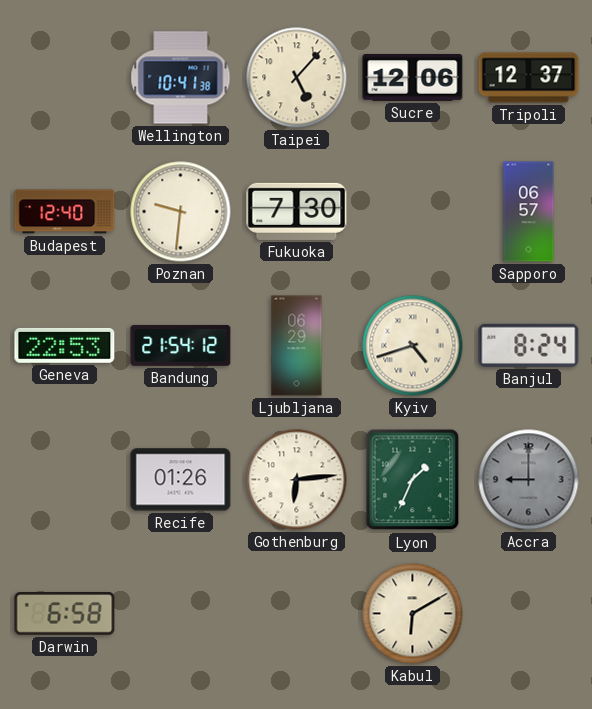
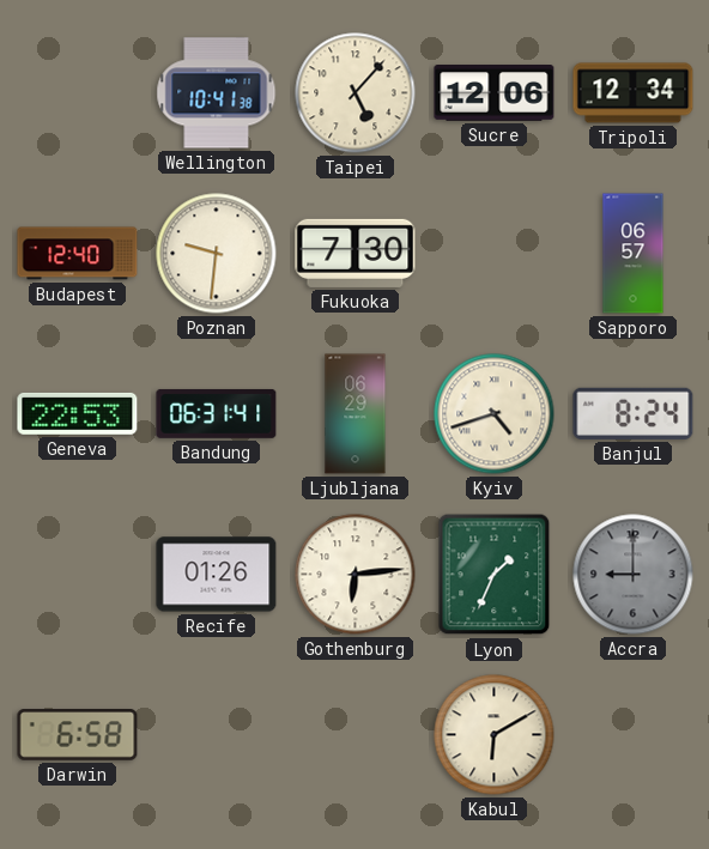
Tripoli: 12:37 -> 12:34 (634, 93)
Bandung: 21:54 -> 06:31 (217, 413)
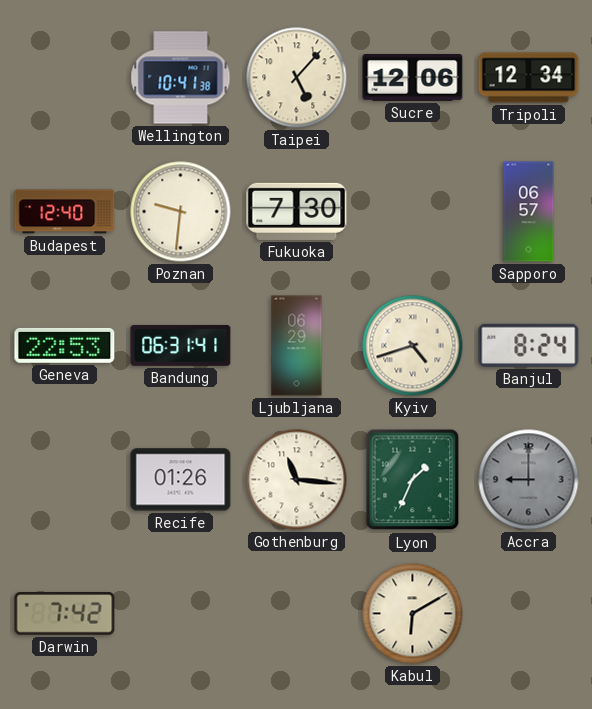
Gothenburg: 6:14 -> 11:16 (297, 480)
Darwin: 6:58 -> 7:42 (65, 614)
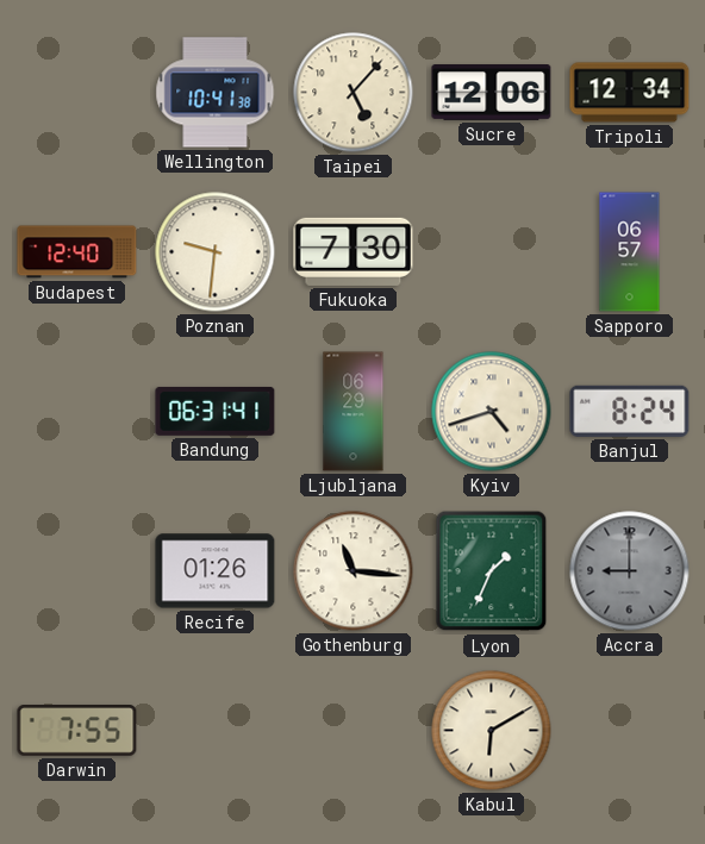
Geneva: 22:53 -> none (65, 345)
Darwin: 7:42 -> 7:55 (77, 731)
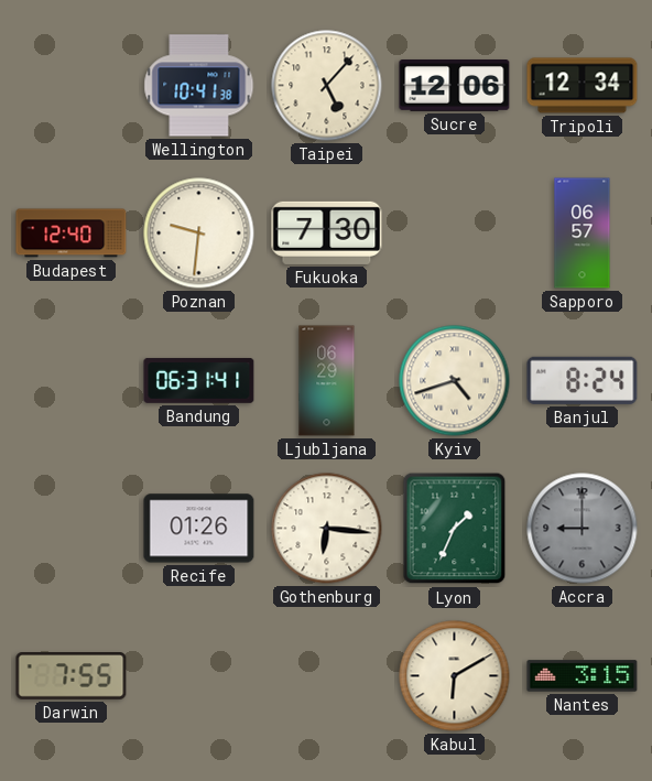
Gothenburg: 11:16 -> 6:16 (327, 529)
Nantes: none -> 3:15 (583, 676)
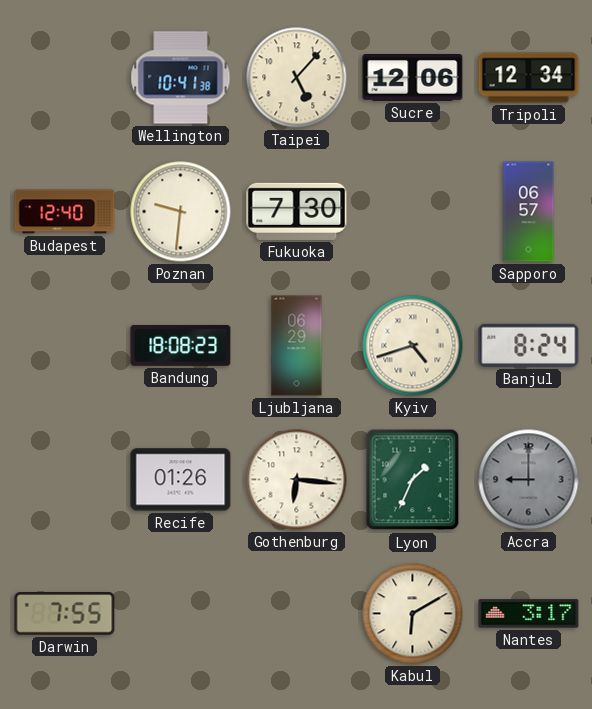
Bandung: 06:31 -> 18:08 (181, 345)
Nantes: 3:15 -> 3:17 (529, 614)
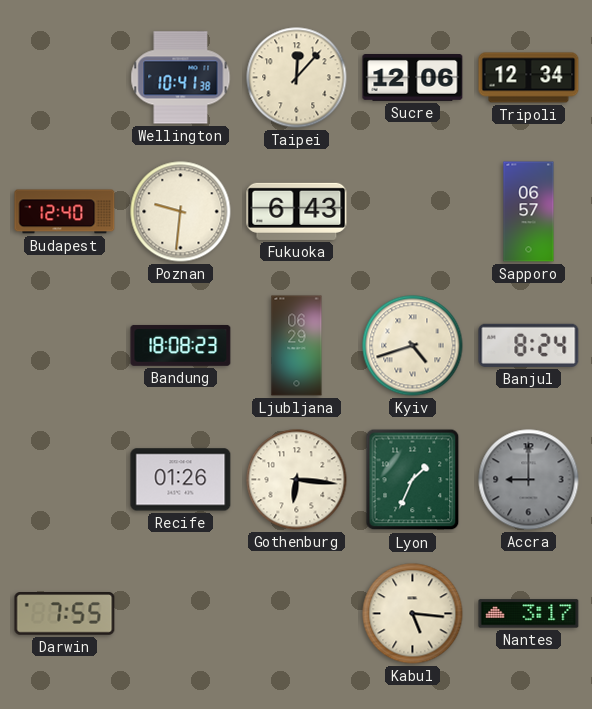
Taipei: 5:07 -> 12:07 (297, 78)
Fukuoka: 7:30 -> 6:43 (297, 211)
Kabul: 6:10 -> 5:16 (413, 614)
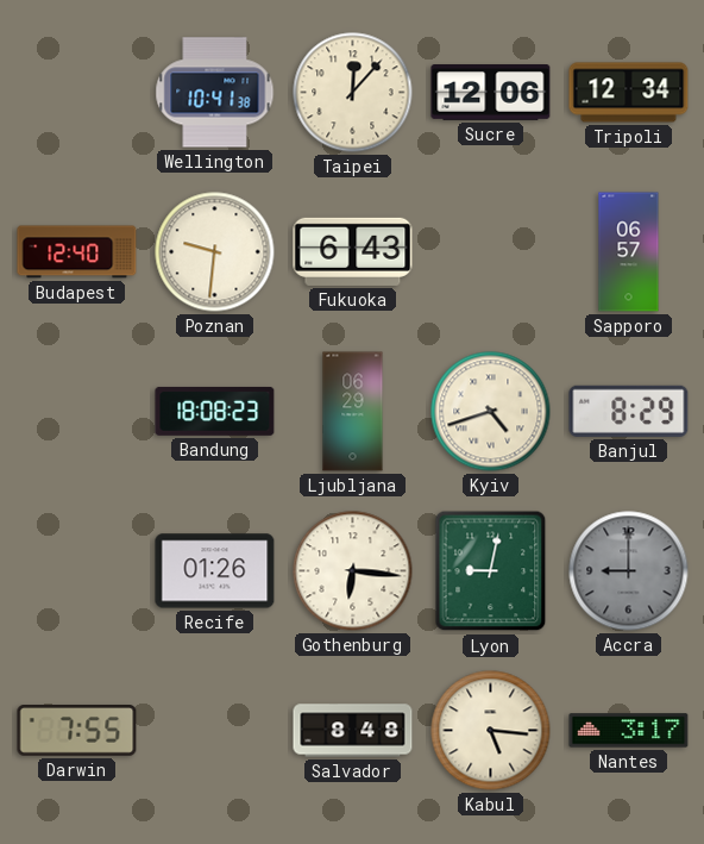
Banjul: 8:24 -> 8:29 (629, 411)
Lyon: 1:34 -> 9:02 (491, 571)
Salvador: none -> 8:48 (353, 731)
